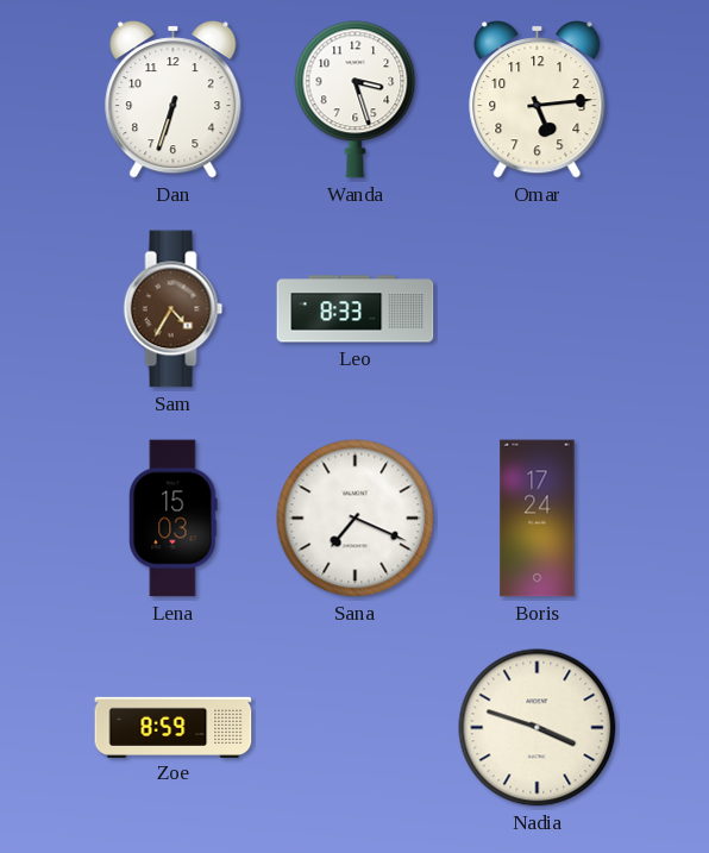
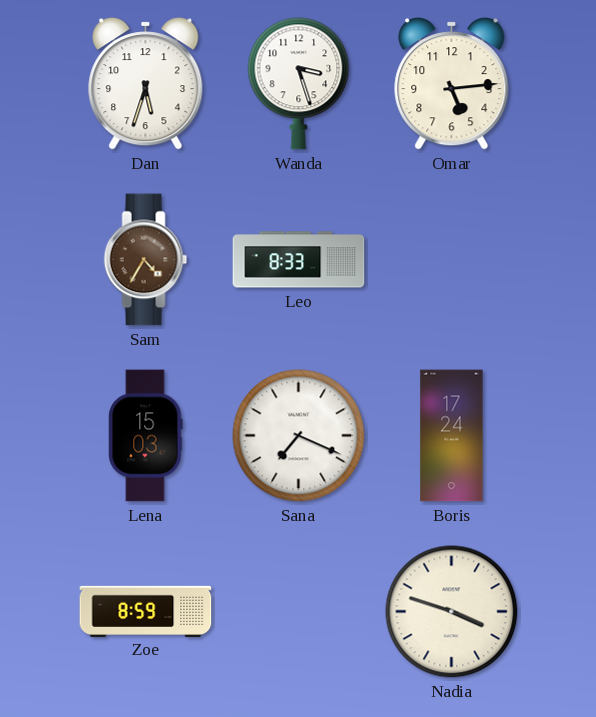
Dan: 6:33 -> 5:33 (146, 84)
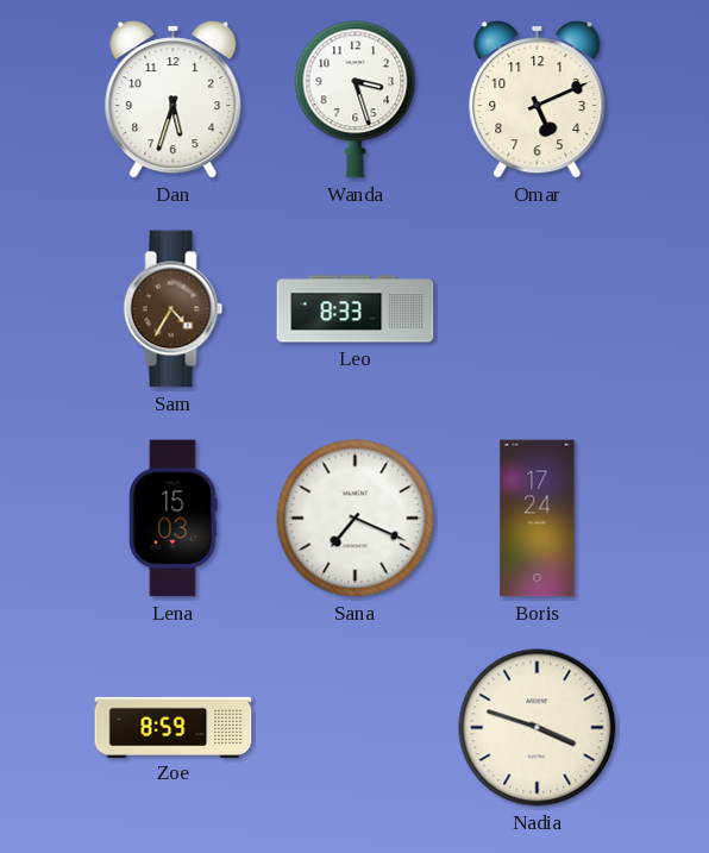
Omar: 5:14 -> 5:11 (538, 100)
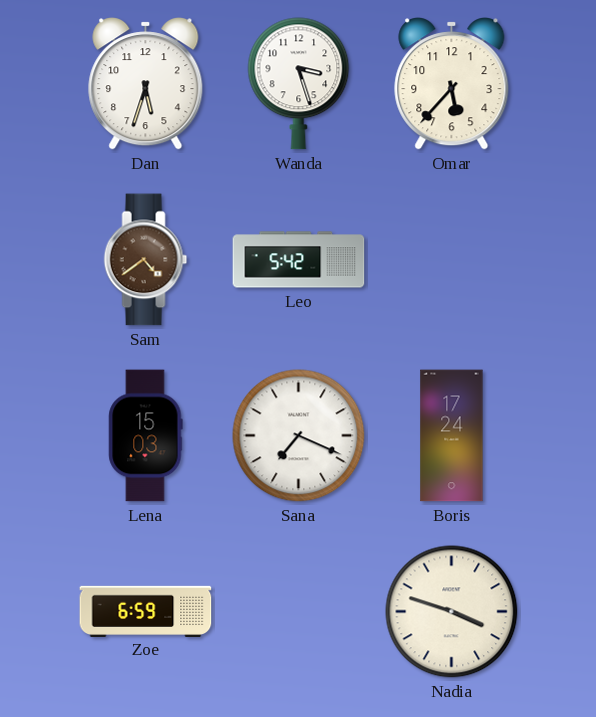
Omar: 5:11 -> 5:37 (452, 84)
Sam: 4:35 -> 4:39 (146, 260)
Leo: 8:33 -> 5:42 (299, 260)
Zoe: 8:59 -> 6:59 (146, 611)
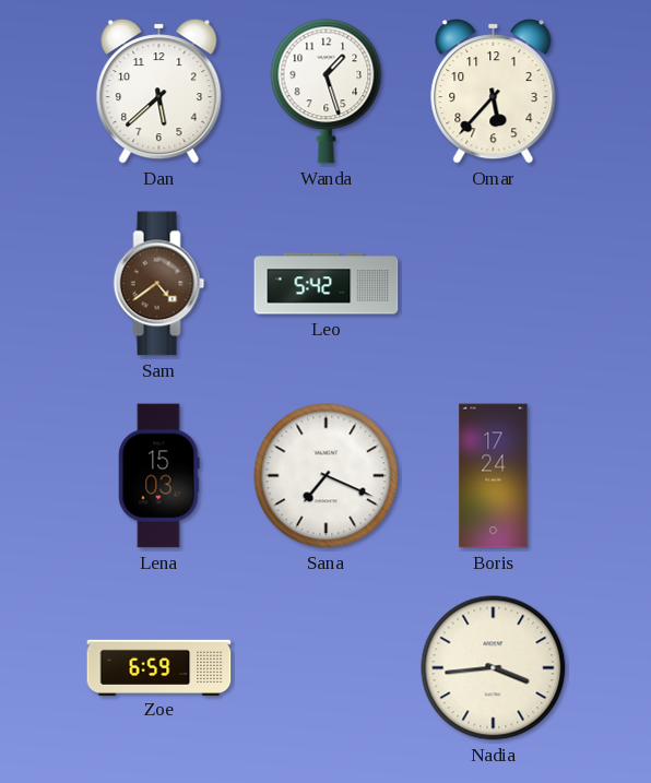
Dan: 5:33 -> 5:38 (159, 92)
Wanda: 3:27 -> 1:27 (327, 92)
Nadia: 3:48 -> 3:44 (494, 668)
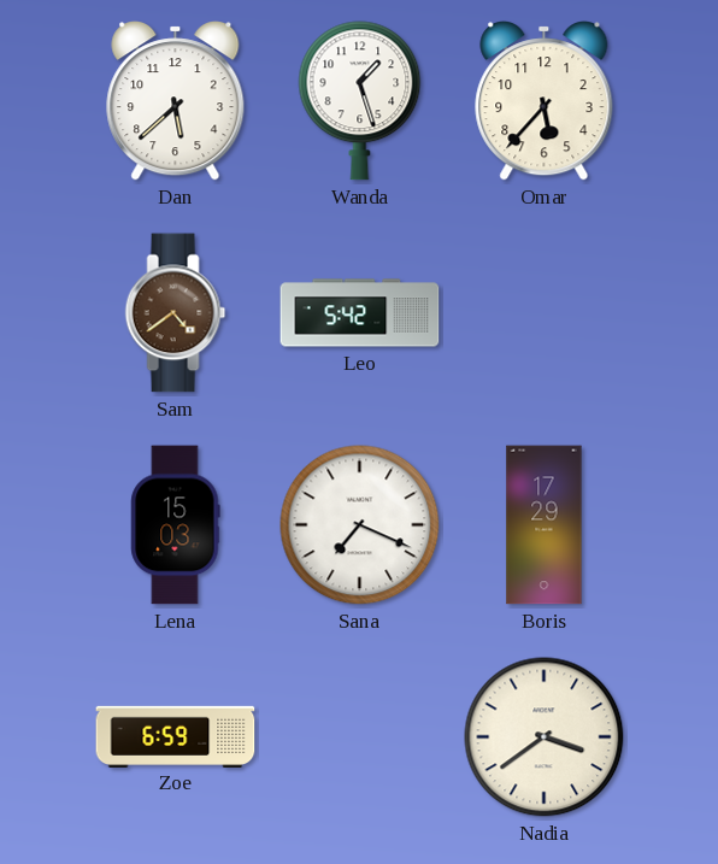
Boris: 17:24 -> 17:29 (545, 525)
Nadia: 3:44 -> 3:39 (545, 737)
